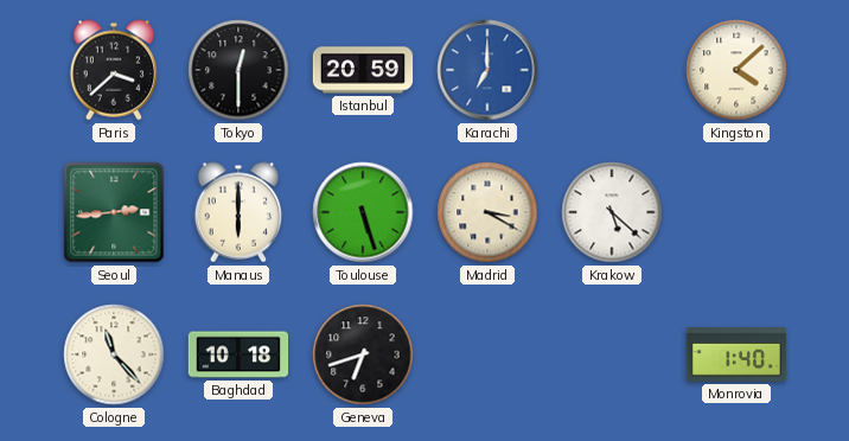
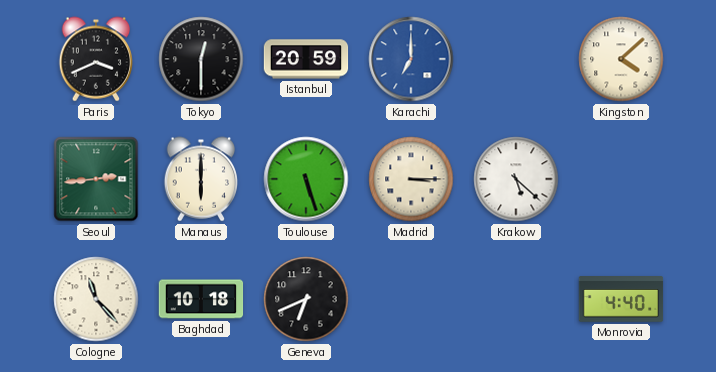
Paris: 3:38 -> 3:41 (95, 59)
Madrid: 3:20 -> 3:15 (411, 179)
Geneva: 6:42 -> 6:41 (306, 299)
Monrovia: 1:40 -> 4:40 (621, 299)
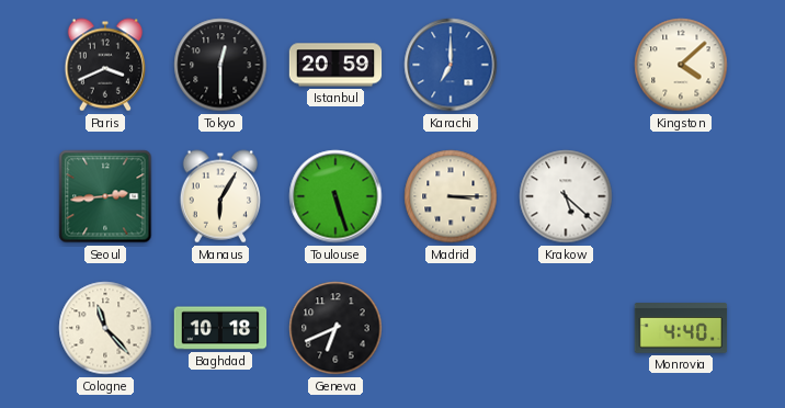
Manaus: 6:00 -> 6:05 (219, 196)
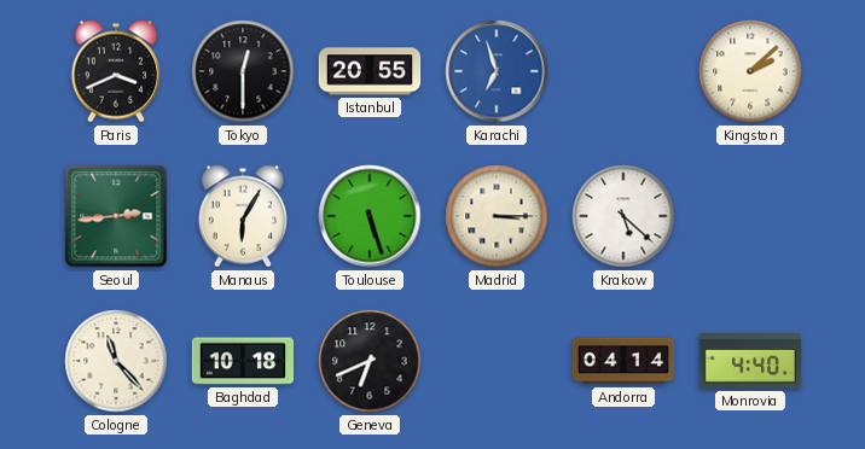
Istanbul: 20:59 -> 20:55 (370, 71)
Karachi: 7:00 -> 6:57 (497, 71)
Kingston: 4:08 -> 2:08 (750, 71)
Andorra: none -> 04:14 (623, 361)
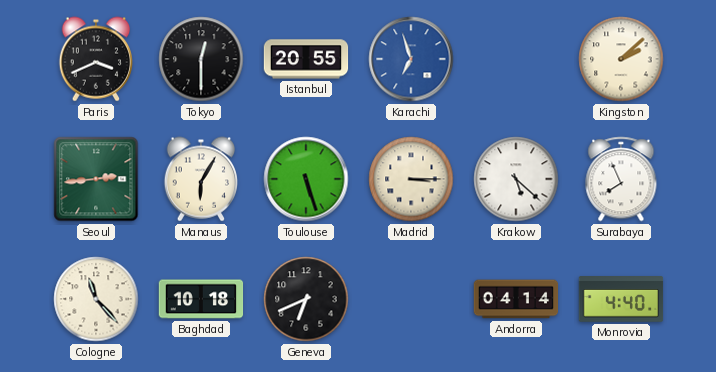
Surabaya: none -> 7:56 (621, 179)
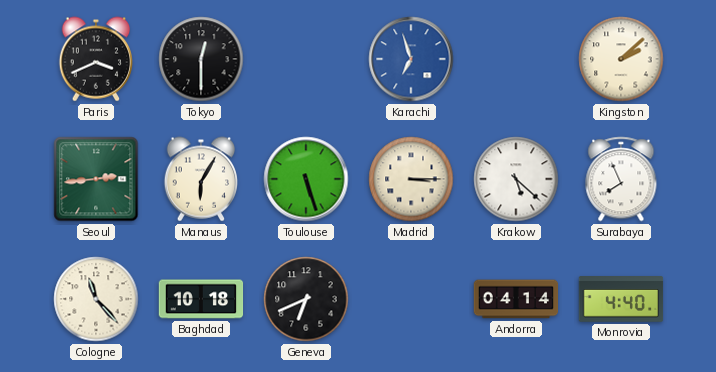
Istanbul: 20:55 -> none (306, 59)
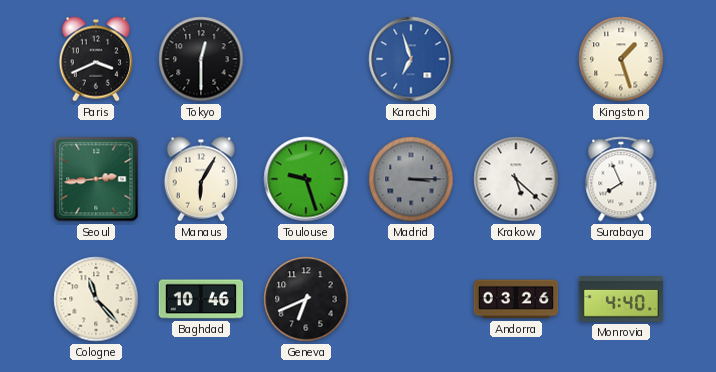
Kingston: 2:08 -> 1:27 (621, 59)
Toulouse: 5:27 -> 9:27 (306, 179)
Madrid dial: cream -> grey (411, 179)
Baghdad: 10:18 -> 10:46 (201, 299)
Andorra: 04:14 -> 03:26 (516, 299)
